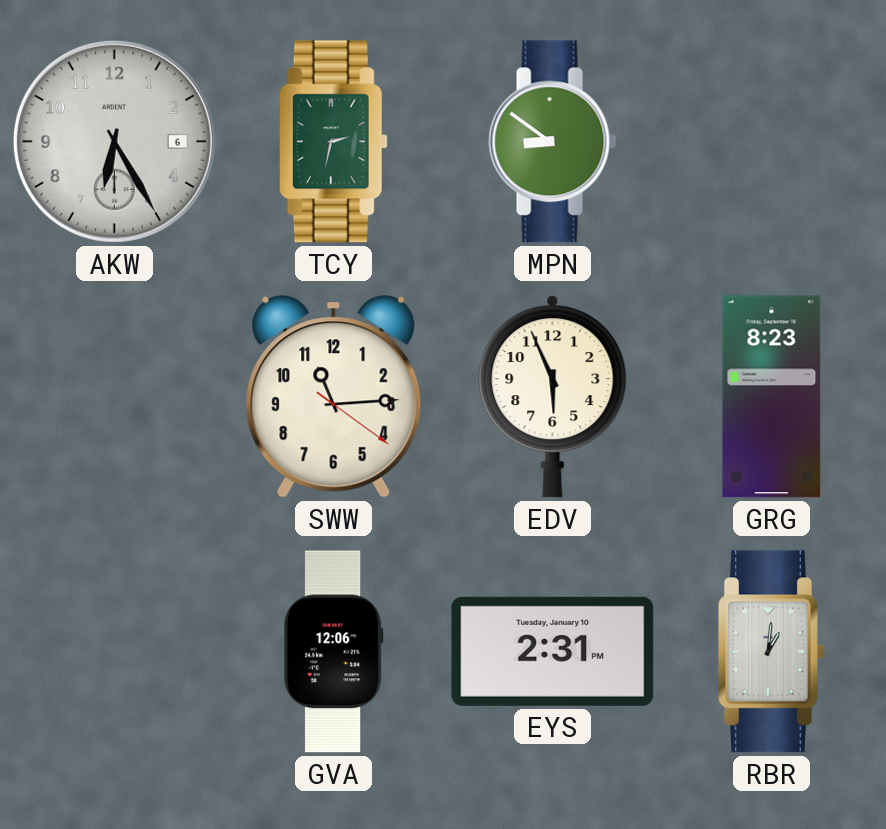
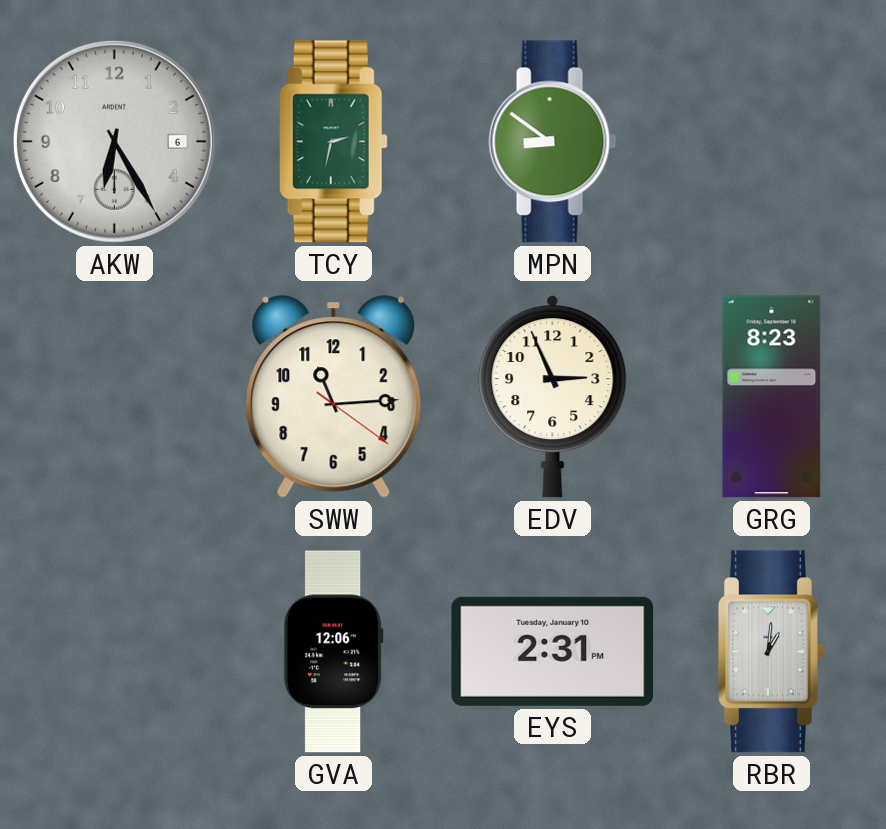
EDV: 5:56 -> 2:56 (553, 397)
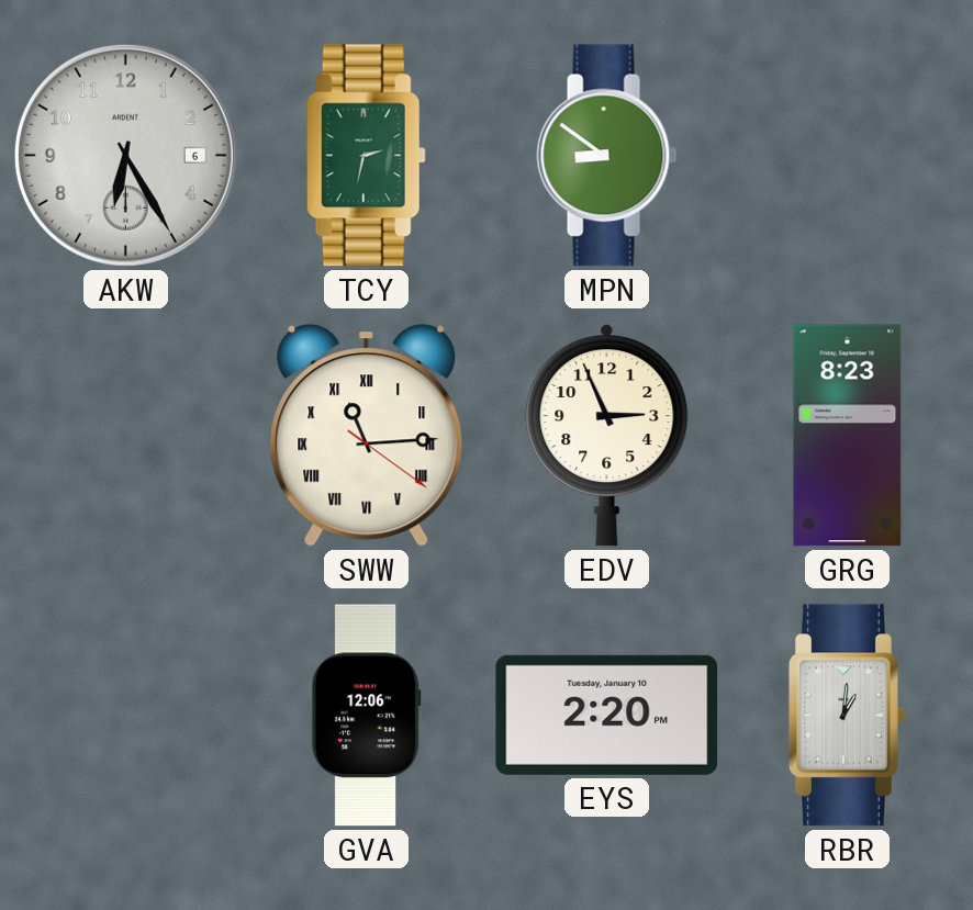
SWW numerals: Arabic -> Roman (367, 436)
EYS: 2:31 -> 2:20 (607, 715)
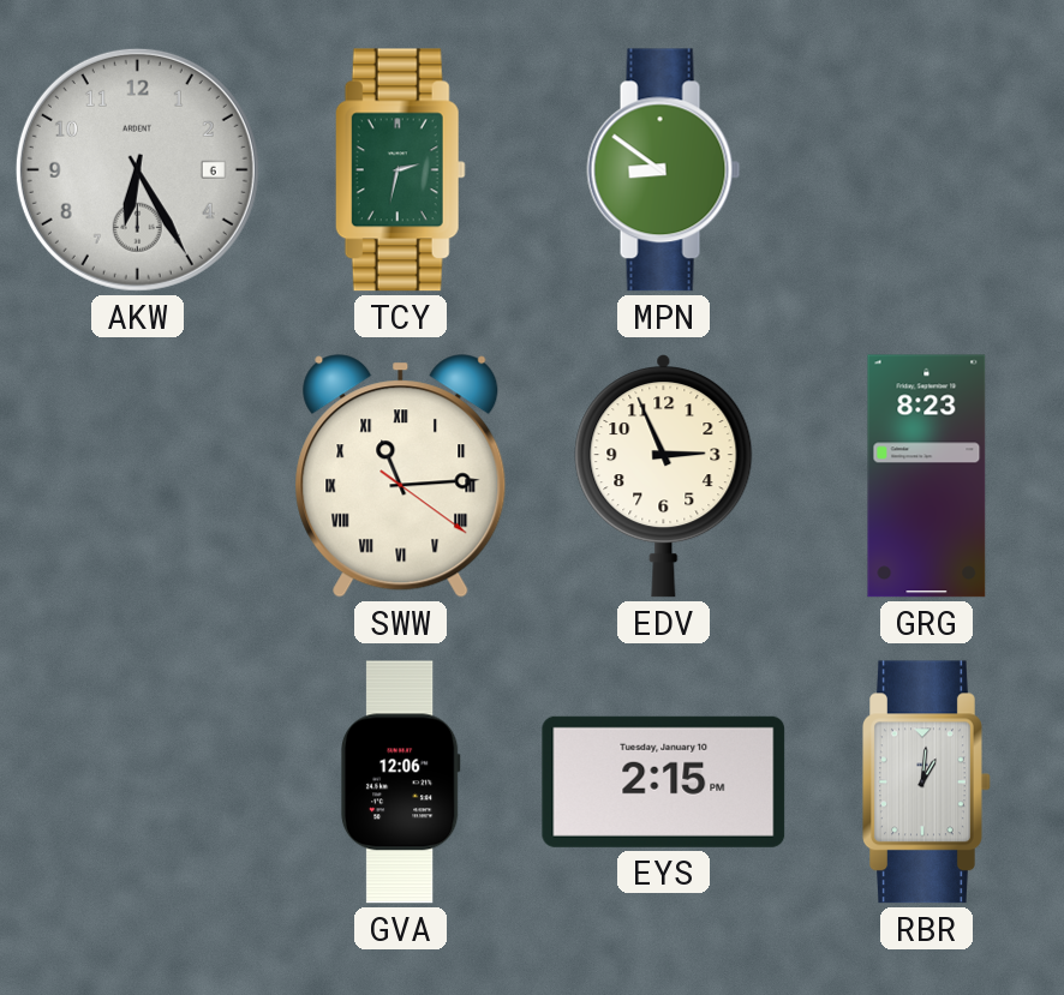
EYS: 2:20 -> 2:15 (664, 781)
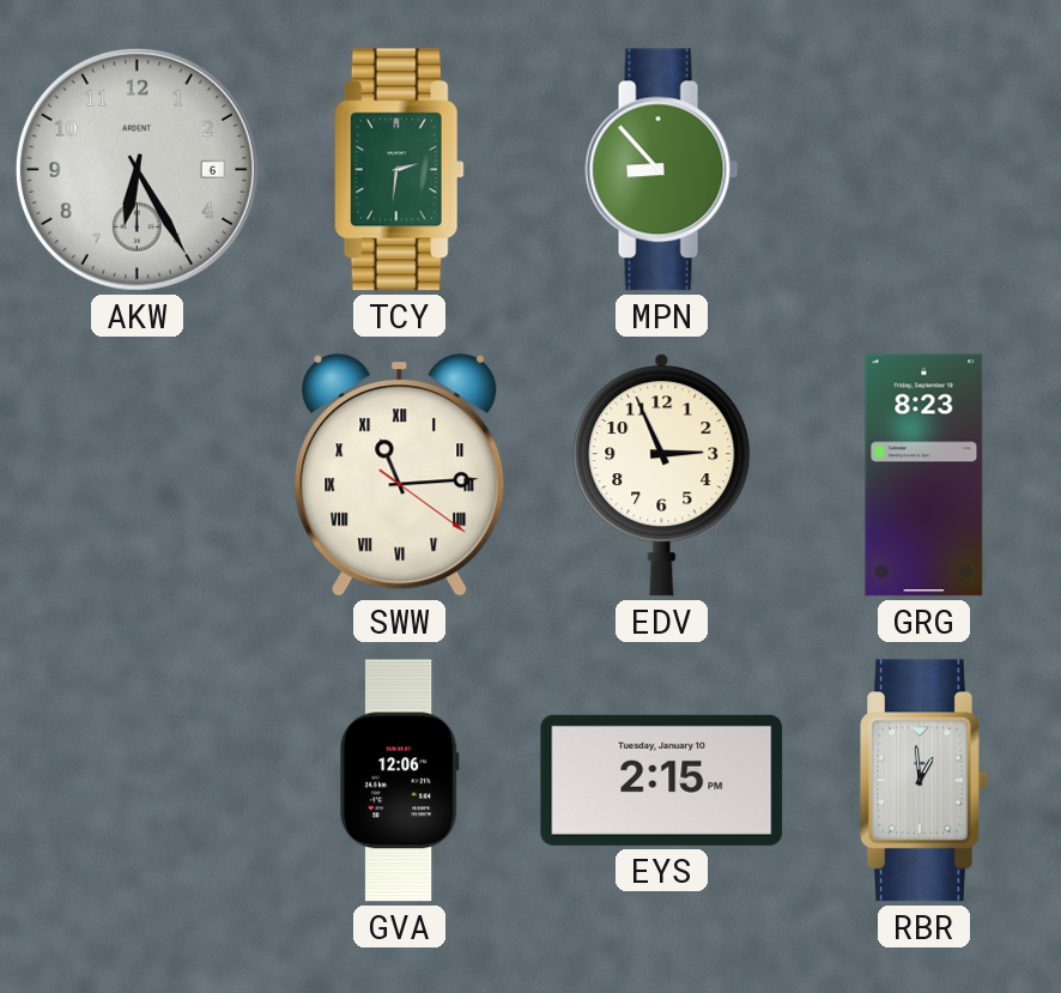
TCY: 2:32 -> 2:31 (399, 170)
MPN: 8:51 -> 8:53 (662, 170)
RBR: 1:01 -> 12:59 (924, 781)
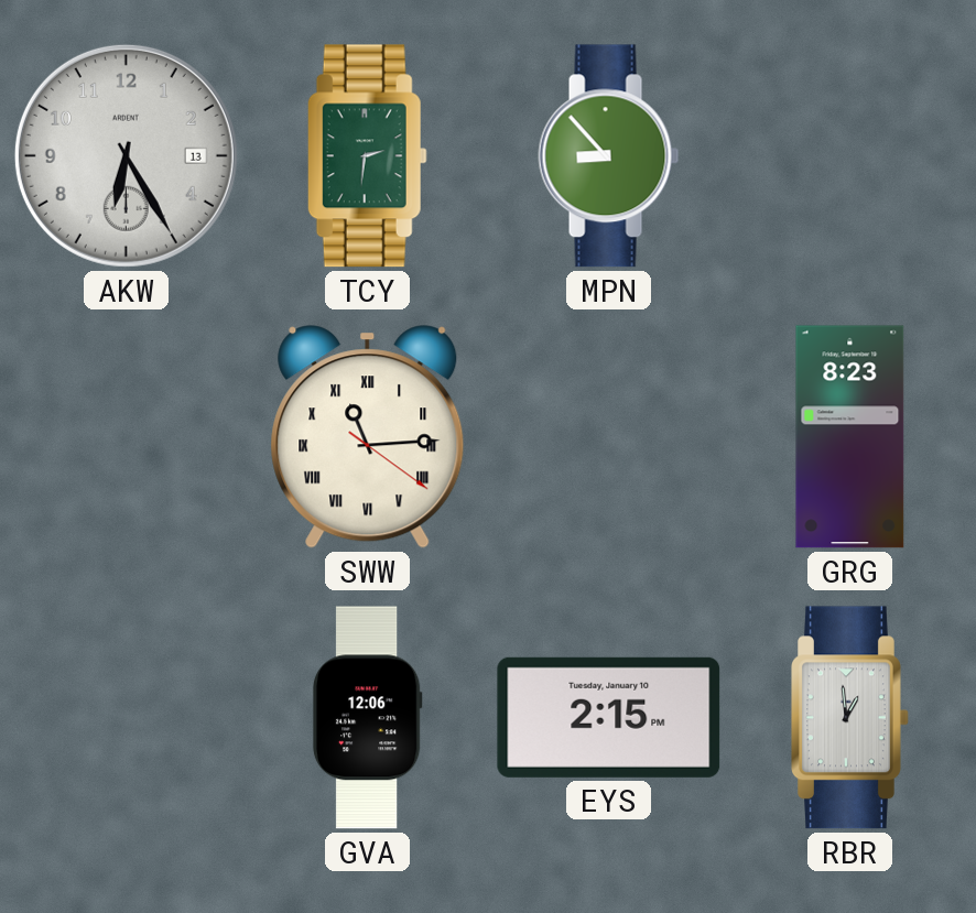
AKW date: 6 -> 13 (126, 155)
EDV: 2:56 -> none (662, 476)
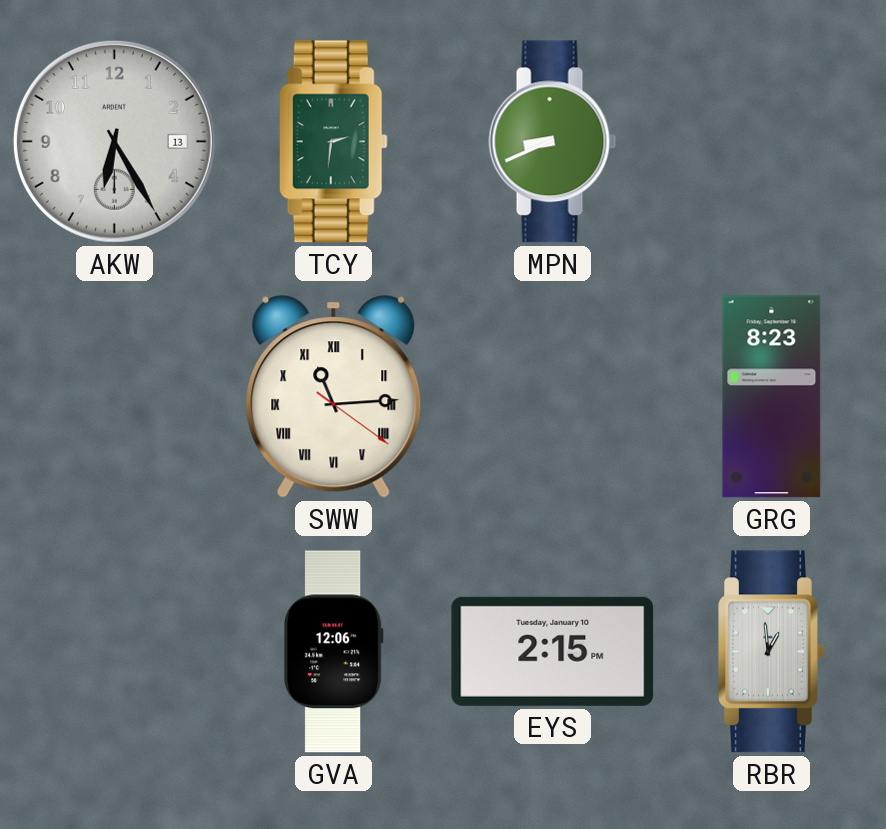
MPN: 8:53 -> 8:41 (553, 142)
